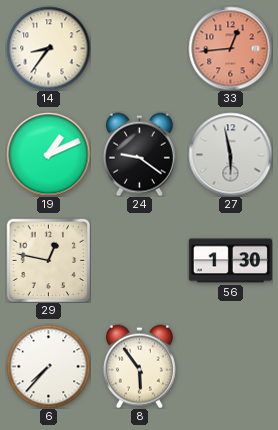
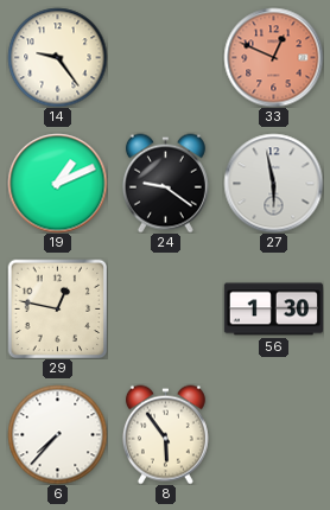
14: 8:36 -> 9:24 (57, 57)
33: 12:44 -> 12:49 (273, 57)
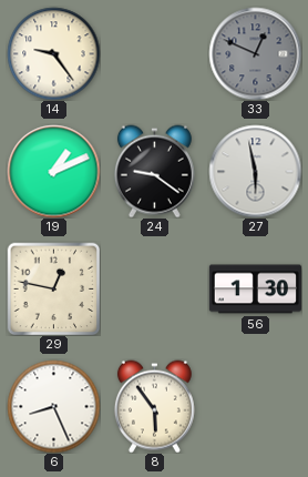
33 dial: salmon -> grey (255, 53)
6: 7:37 -> 8:26 (53, 406)
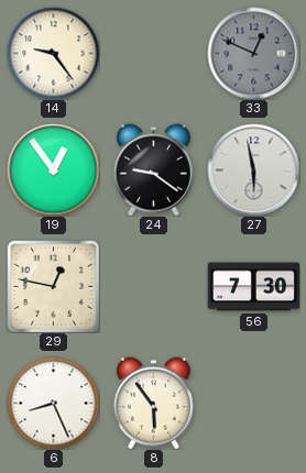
19: 1:11 -> 12:54 (53, 169)
56: 1:30 -> 7:30 (253, 287)
